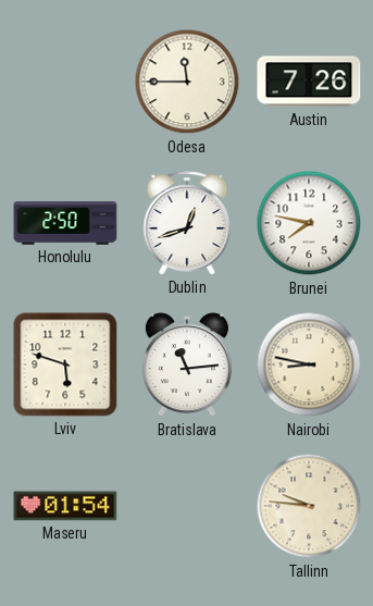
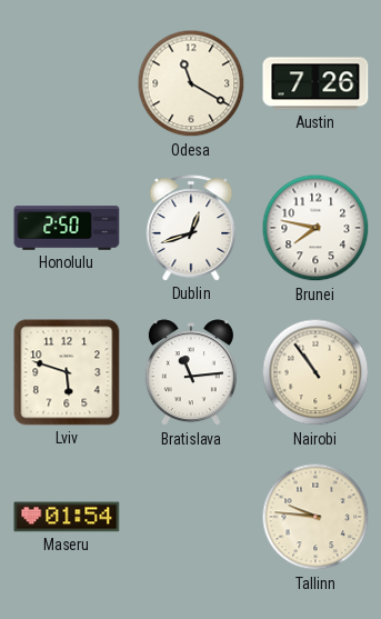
Odesa: 11:45 -> 11:20 (191, 83)
Nairobi: 8:47 -> 10:54 (315, 372)
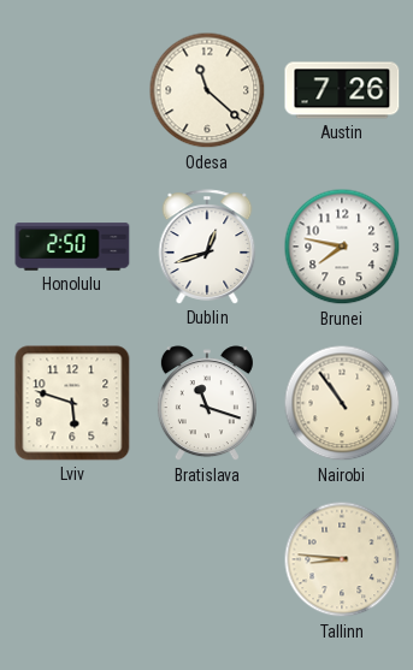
Odesa: 11:20 -> 11:22 (207, 90)
Bratislava: 11:14 -> 11:18 (207, 404)
Maseru: 01:54 -> none (67, 517)
Tallinn: 9:46 -> 8:46 (342, 559)
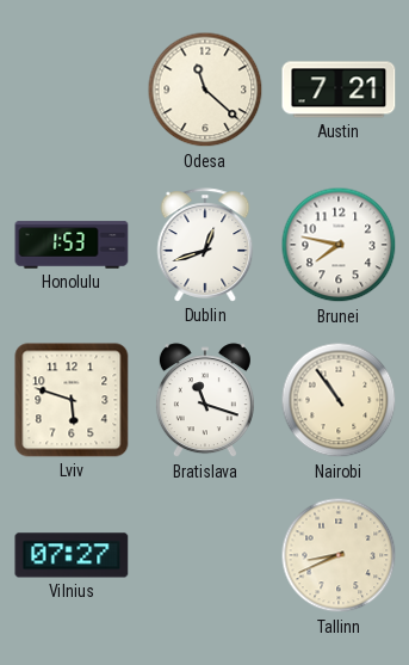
Austin: 7:26 -> 7:21 (339, 90)
Honolulu: 2:50 -> 1:53 (72, 245)
Vilnius: none -> 07:27 (72, 555)
Tallinn: 8:46 -> 8:41 (339, 555)
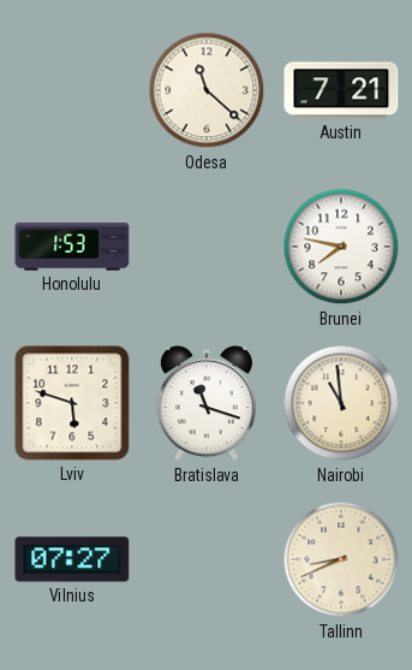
Dublin: 12:42 -> none (205, 245)
Nairobi: 10:54 -> 10:59 (341, 403)
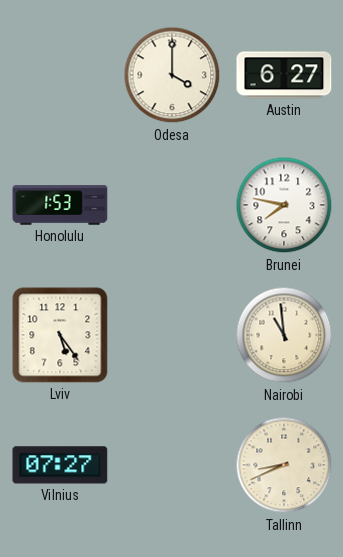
Odesa: 11:22 -> 4:00 (172, 75)
Austin: 7:21 -> 6:27 (284, 75)
Lviv: 5:48 -> 5:24 (60, 335)
Bratislava: 11:18 -> none (207, 404)
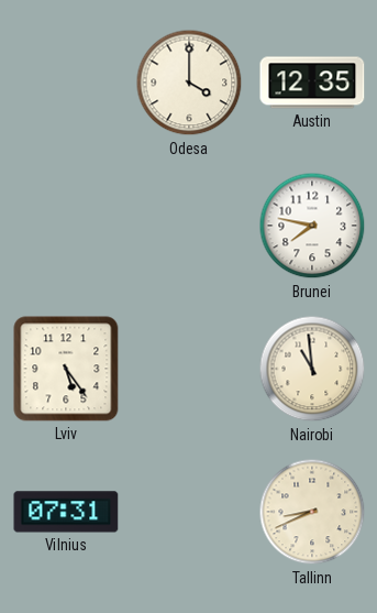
Austin: 6:27 -> 12:35 (312, 83)
Honolulu: 1:53 -> none (60, 205)
Vilnius: 07:27 -> 07:31 (66, 512)
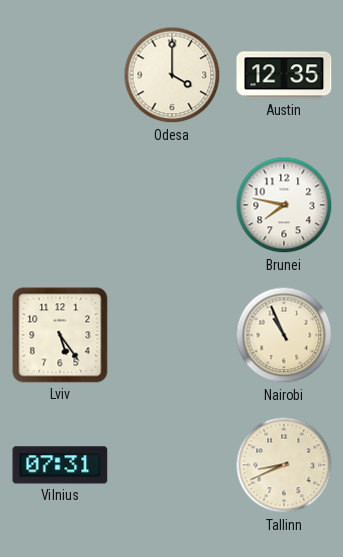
Nairobi: 10:59 -> 10:56 (284, 335)
